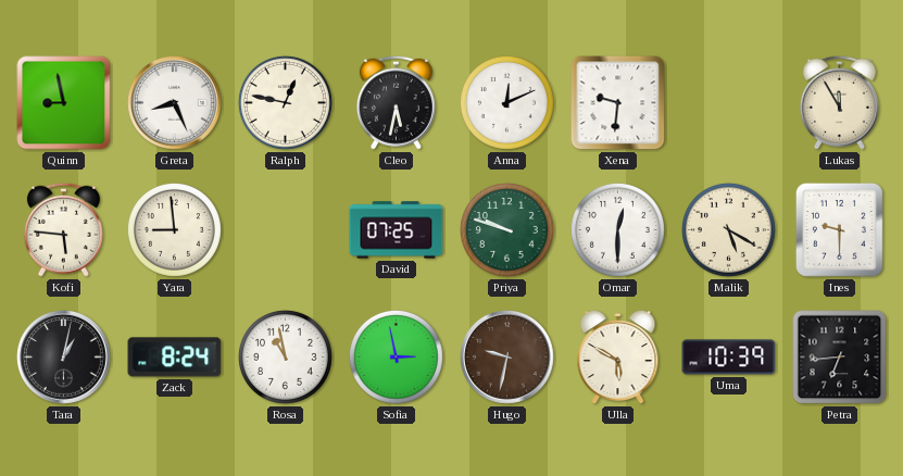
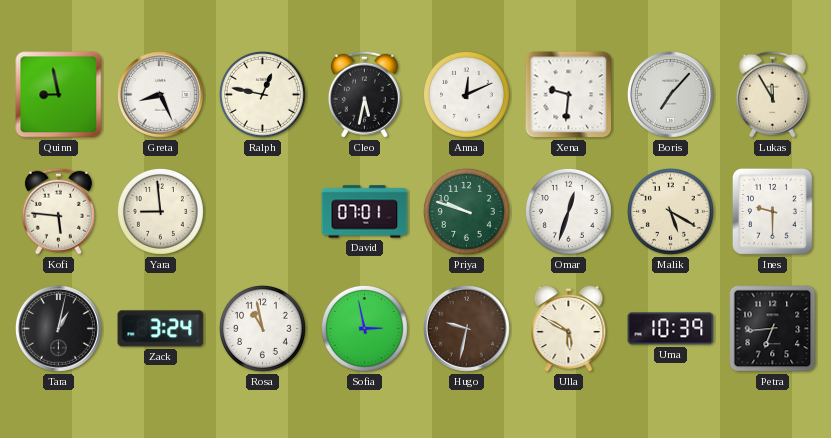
Boris: none -> 7:07 (671, 95)
David: 07:25 -> 07:01 (365, 212)
Omar: 12:30 -> 12:33 (568, 211)
Zack: 8:24 -> 3:24 (161, 329)
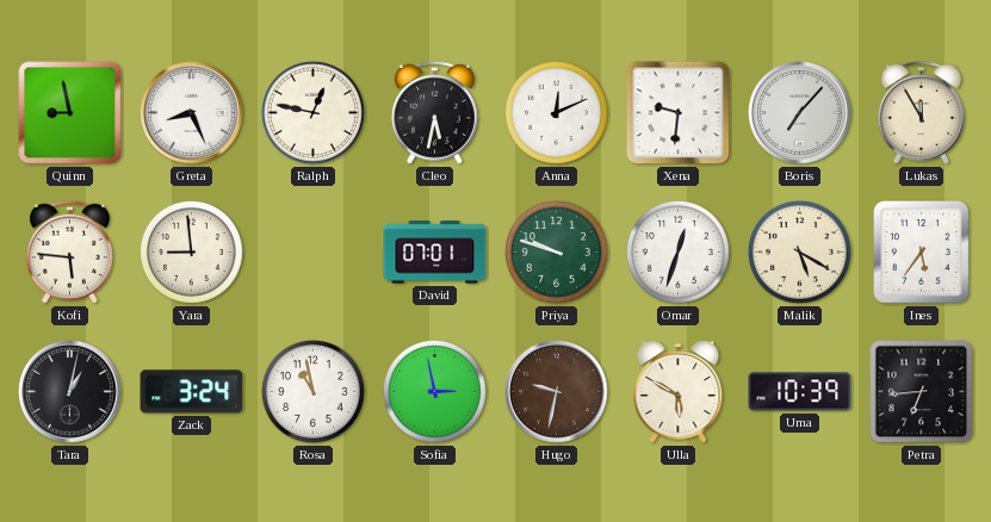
Ines: 9:30 -> 5:36 (921, 251)
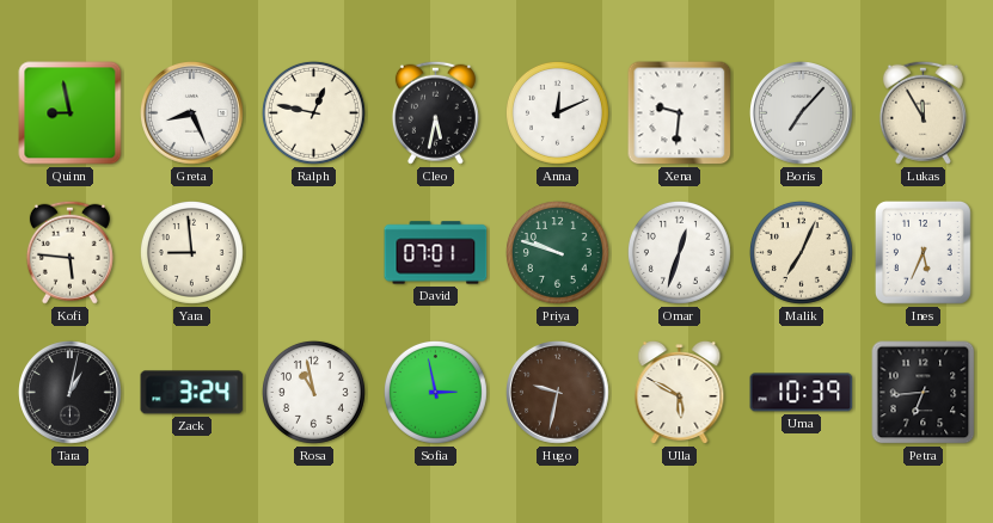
Malik: 5:20 -> 7:04 (801, 252)
Ines: 5:36 -> 5:34 (922, 252)
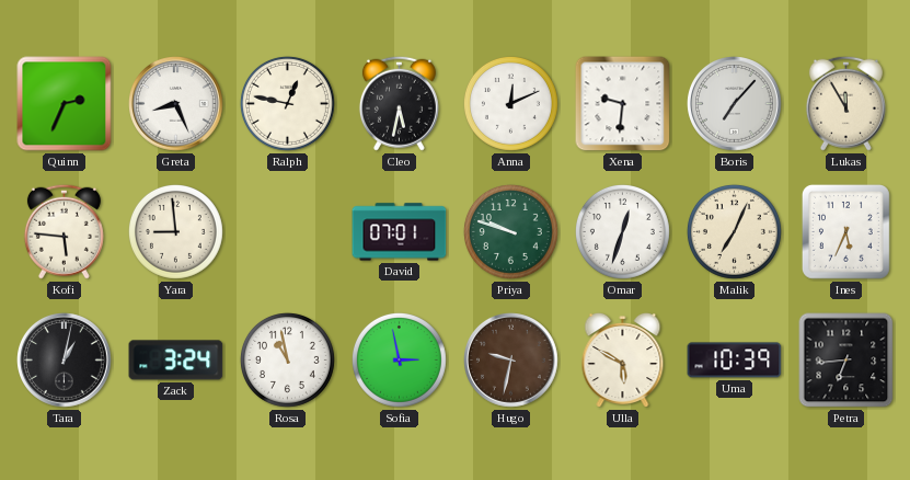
Quinn: 8:58 -> 2:34 (65, 104)
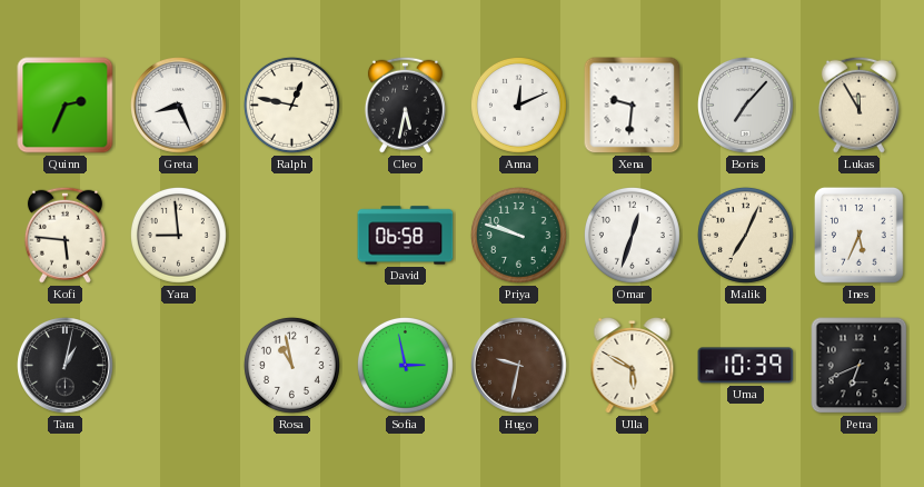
David: 07:01 -> 06:58 (406, 236)
Zack: 3:24 -> none (176, 361)
Petra: 6:44 -> 6:41 (860, 366)
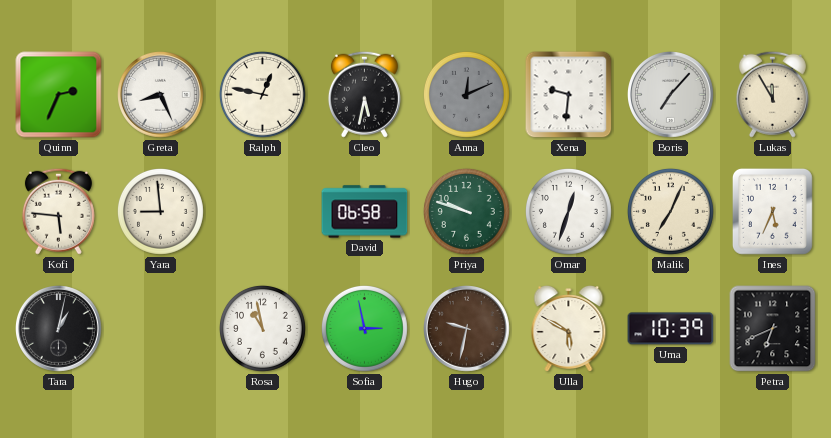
Anna dial: white -> grey (466, 94)
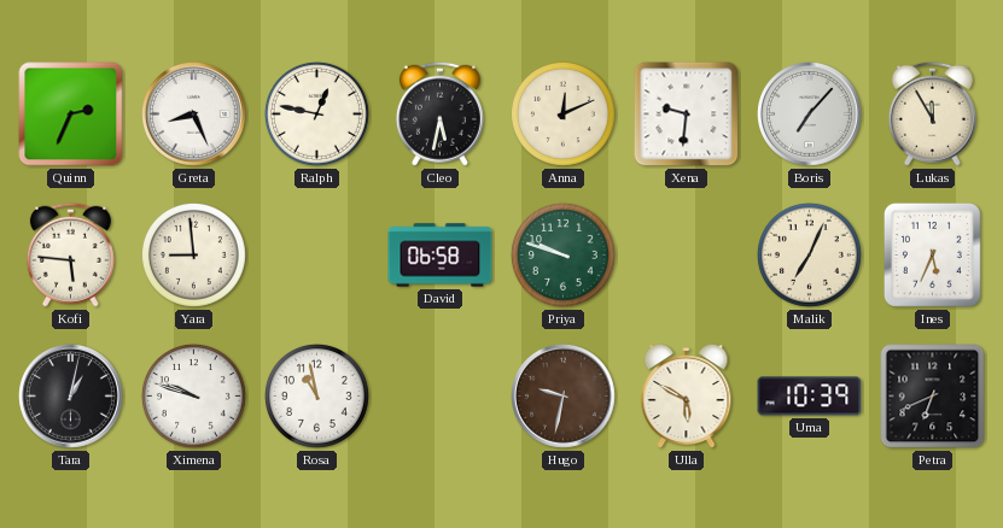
Anna dial: grey -> cream (562, 113)
Omar: 12:33 -> none (568, 211)
Ximena: none -> 9:48 (193, 395)
Sofia: 2:58 -> none (364, 328)
